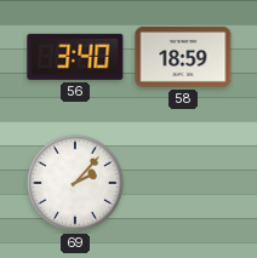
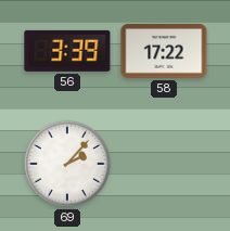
56: 3:40 -> 3:39 (67, 51)
58: 18:59 -> 17:22 (164, 51)
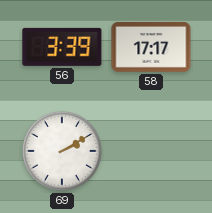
58: 17:22 -> 17:17 (151, 47)
69: 2:07 -> 2:10 (62, 151)
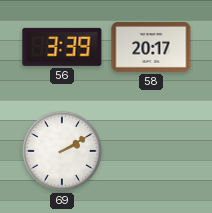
58: 17:17 -> 20:17 (151, 47)
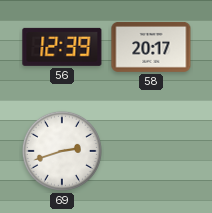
56: 3:39 -> 12:39 (62, 47)
69: 2:10 -> 2:42 (62, 151)
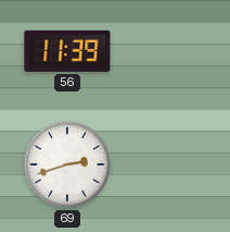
56: 12:39 -> 11:39 (67, 51)
58: 20:17 -> none (151, 47)
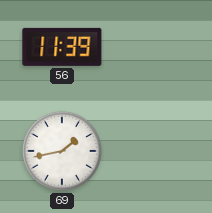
69: 2:42 -> 1:43 (62, 151)
